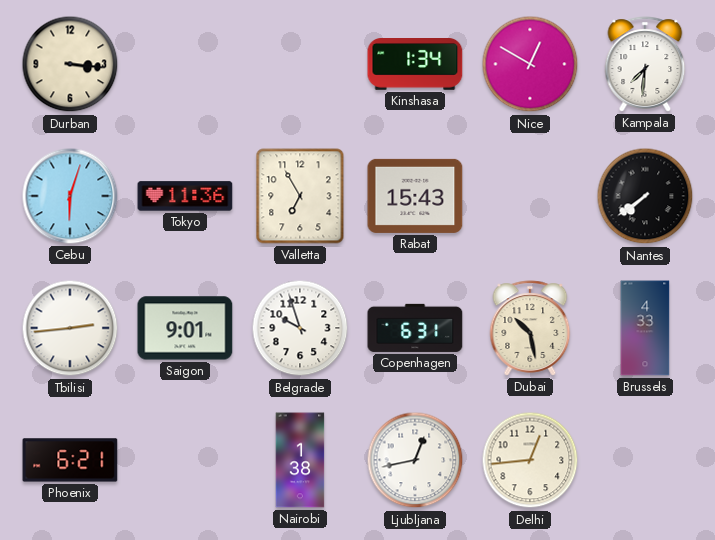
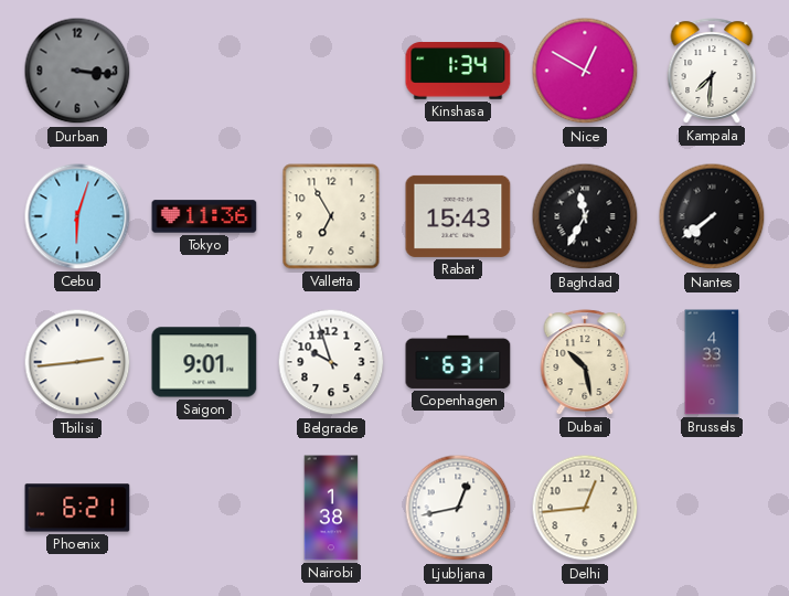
Durban dial: cream -> grey (77, 71)
Baghdad: none -> 11:35 (585, 216)
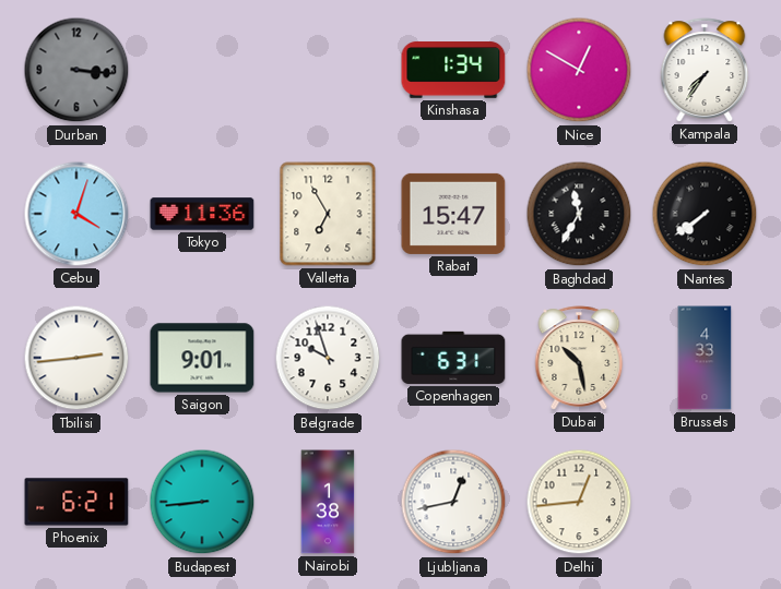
Kampala: 7:31 -> 7:36 (705, 70)
Cebu: 6:03 -> 4:03 (76, 214)
Rabat: 15:43 -> 15:47 (453, 214)
Budapest: none -> 8:44 (202, 502)
